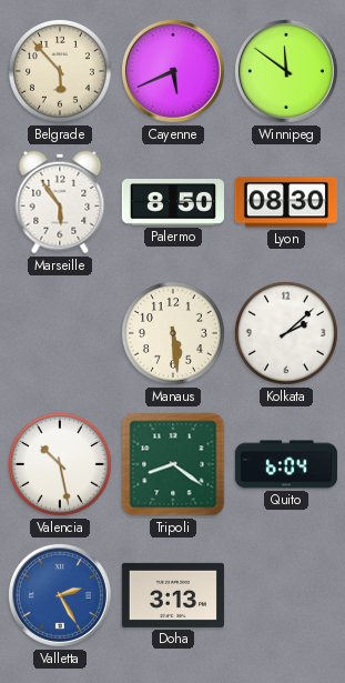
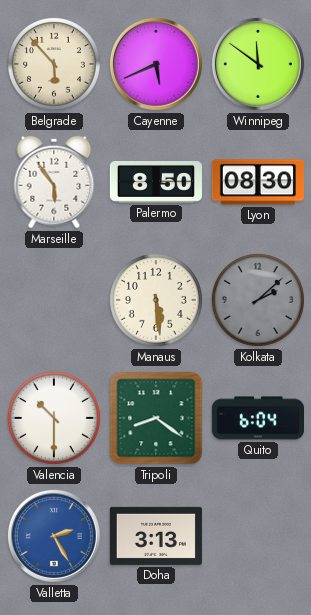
Kolkata dial: white -> grey (258, 300)
Valencia: 10:28 -> 10:30 (54, 418)
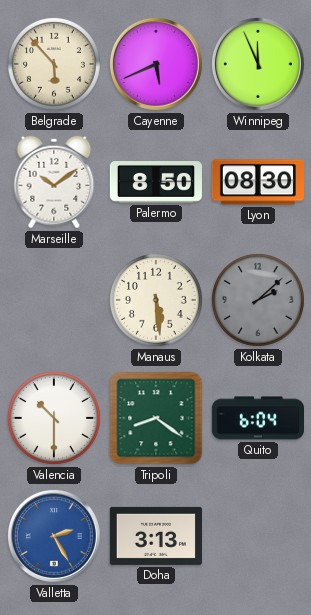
Winnipeg: 11:51 -> 11:56 (258, 64)
Marseille: 5:54 -> 10:09 (54, 182)
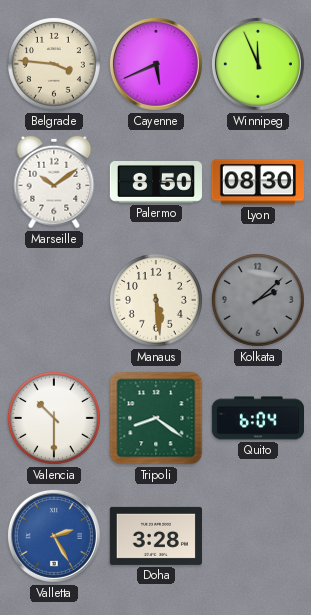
Belgrade: 5:53 -> 3:46 (54, 64)
Doha: 3:13 -> 3:28 (156, 536)
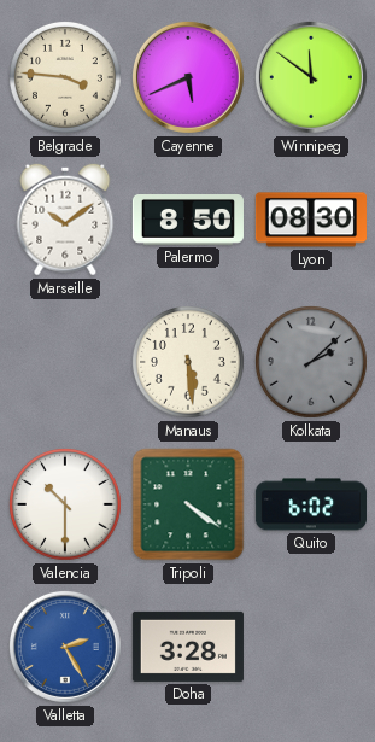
Winnipeg: 11:56 -> 11:51 (311, 77)
Tripoli: 8:21 -> 4:21 (188, 504)
Quito: 6:04 -> 6:02 (310, 504)
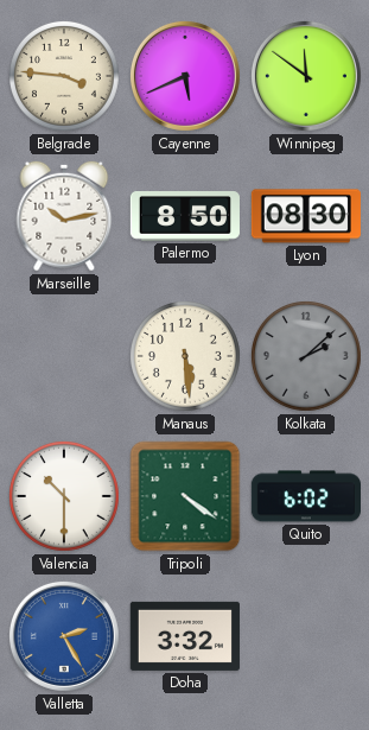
Marseille: 10:09 -> 10:13 (64, 216)
Doha: 3:28 -> 3:32 (185, 636)
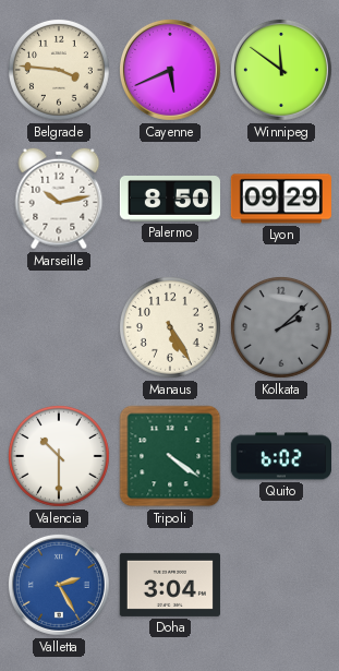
Lyon: 08:30 -> 09:29 (281, 199)
Manaus: 5:29 -> 5:25 (170, 327)
Doha: 3:32 -> 3:04 (170, 585)
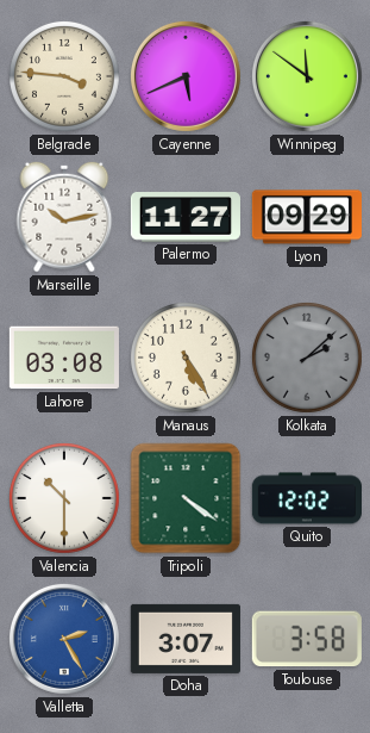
Palermo: 8:50 -> 11:27 (186, 218)
Lahore: none -> 03:08 (64, 358)
Quito: 6:02 -> 12:02 (306, 498)
Doha: 3:04 -> 3:07 (186, 639)
Toulouse: none -> 3:58 (307, 639)
